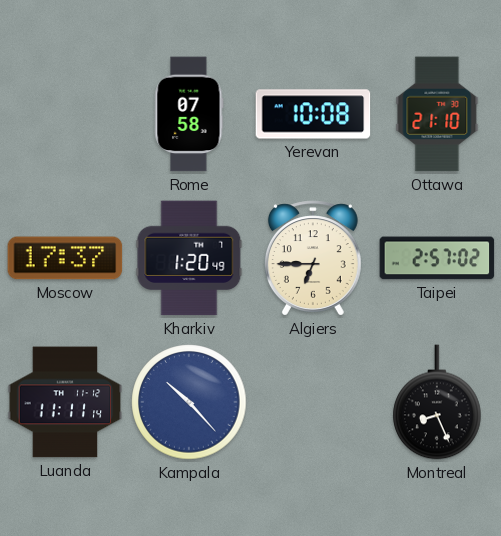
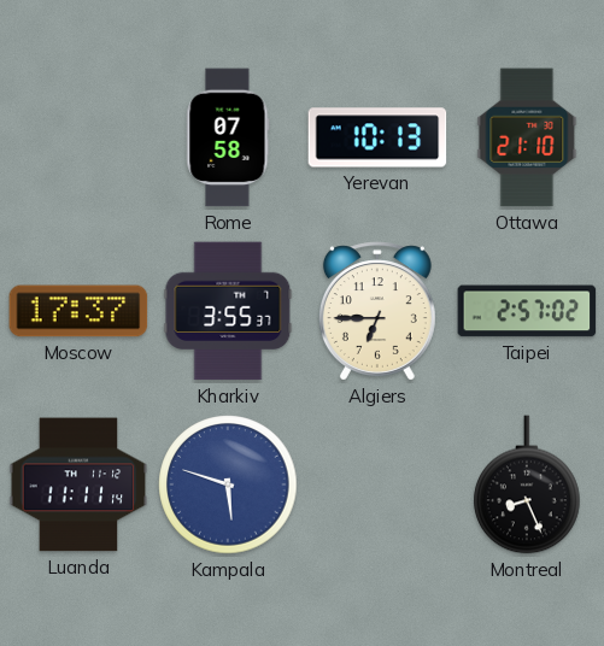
Yerevan: 10:08 -> 10:13 (377, 137)
Kharkiv: 1:20 -> 3:55 (228, 311)
Kampala: 10:23 -> 5:48 (228, 485)
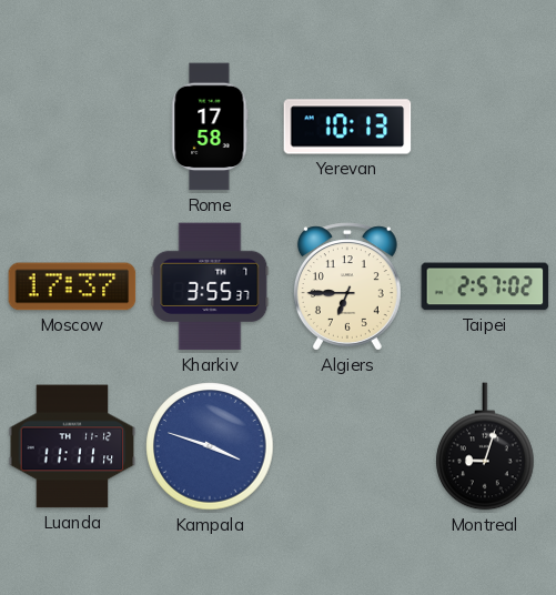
Rome: 07:58 -> 17:58 (210, 127)
Ottawa: 21:10 -> none (527, 137)
Kampala: 5:48 -> 3:48 (210, 446)
Montreal: 8:26 -> 9:03 (485, 446)
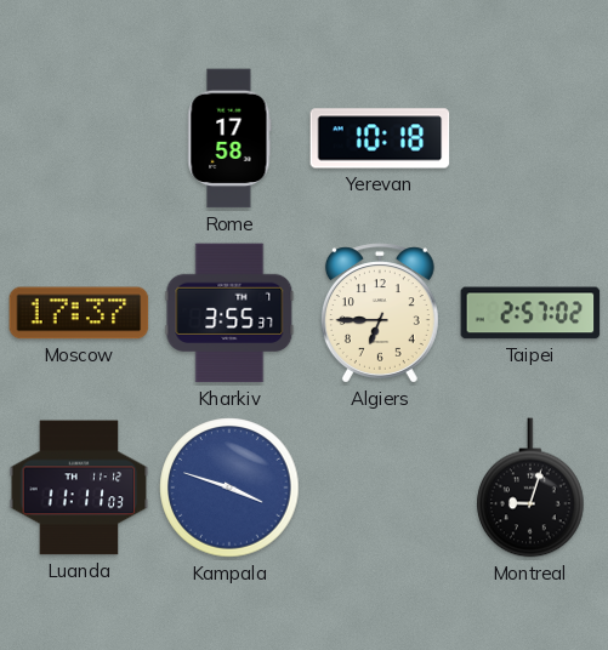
Yerevan: 10:13 -> 10:18 (380, 138)
Luanda: 11:11:14 -> 11:11:03 (79, 487)
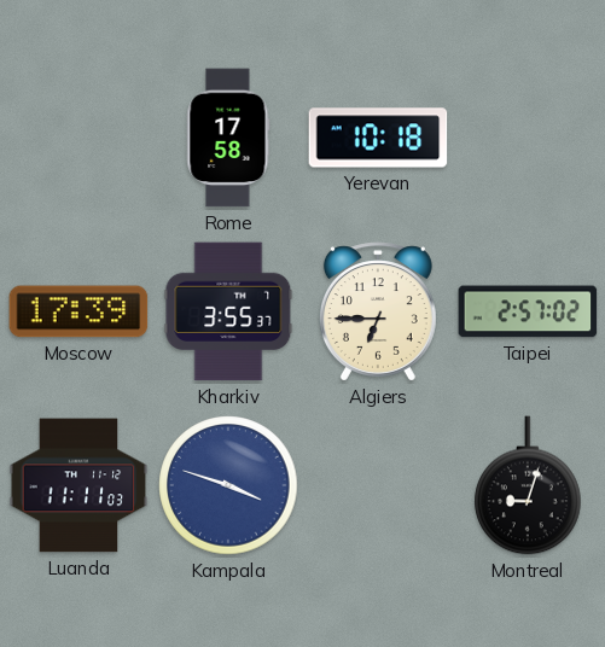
Moscow: 17:37 -> 17:39 (78, 311)
